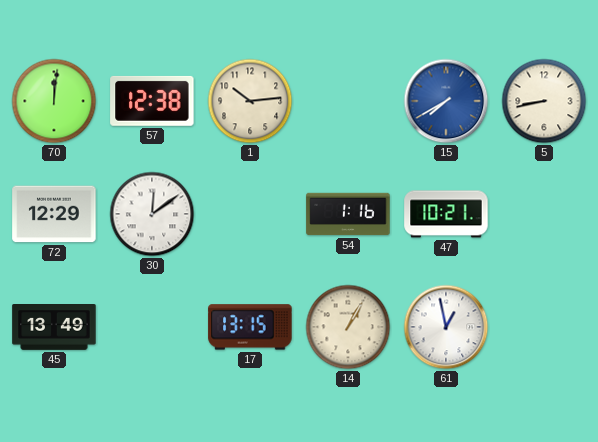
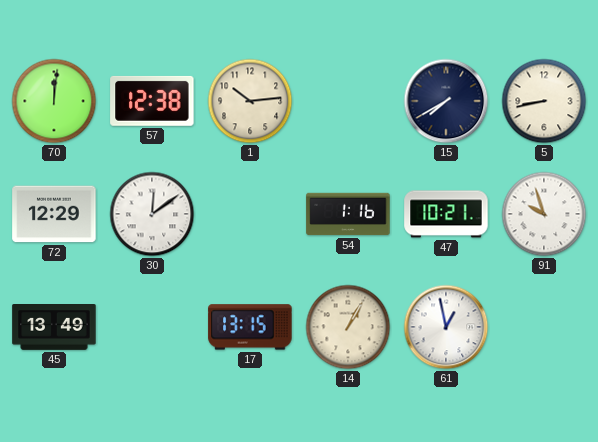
15 dial: blue -> navy (446, 101)
91: none -> 9:57 (544, 214)
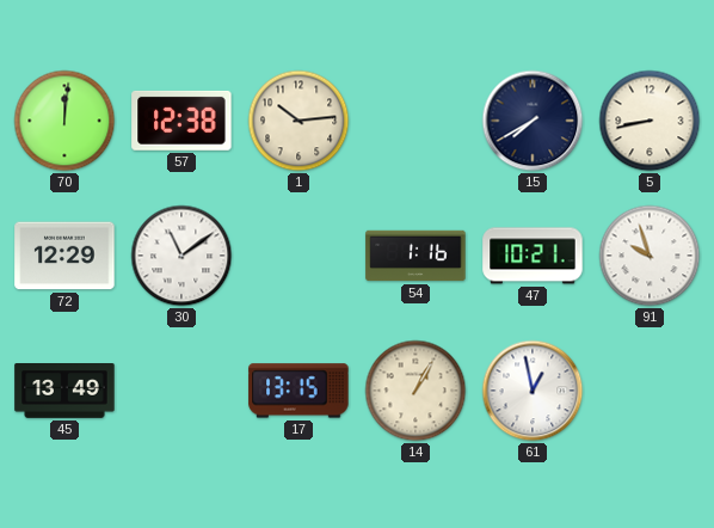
30: 12:09 -> 11:09 (181, 256)
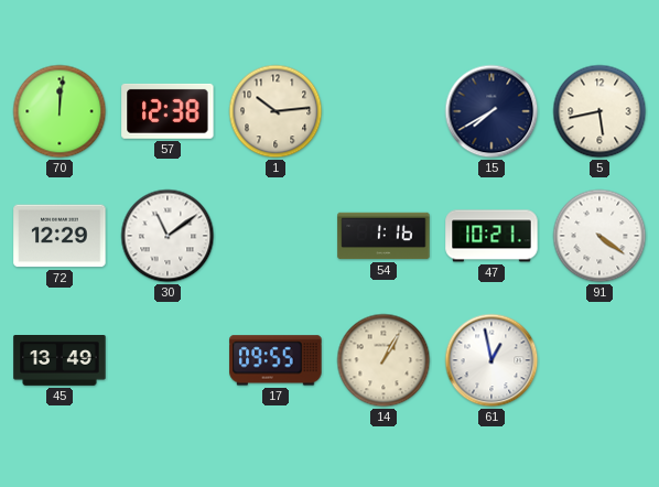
5: 8:43 -> 5:43 (599, 111)
91: 9:57 -> 4:21 (599, 236)
17: 13:15 -> 09:55 (276, 360)
